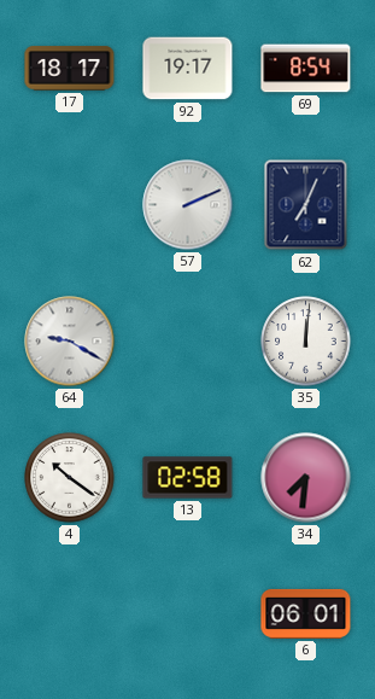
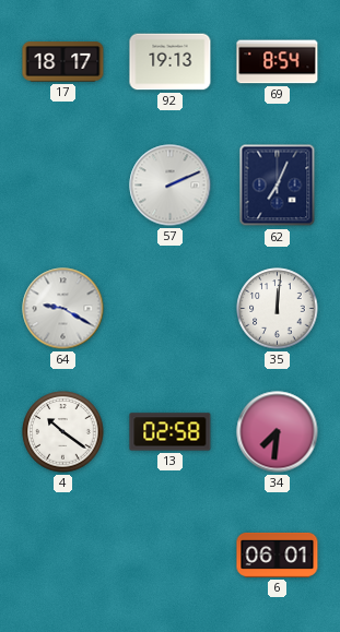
92: 19:17 -> 19:13 (171, 62)
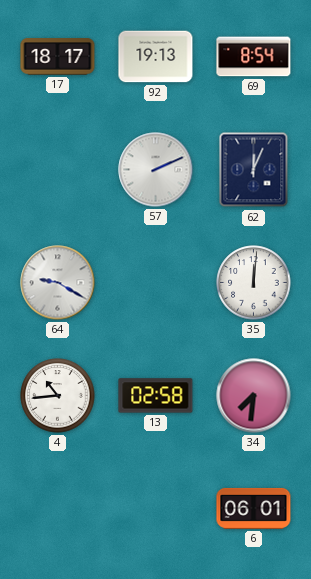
62: 7:04 -> 12:04 (254, 170)
4: 10:21 -> 10:44 (58, 396)
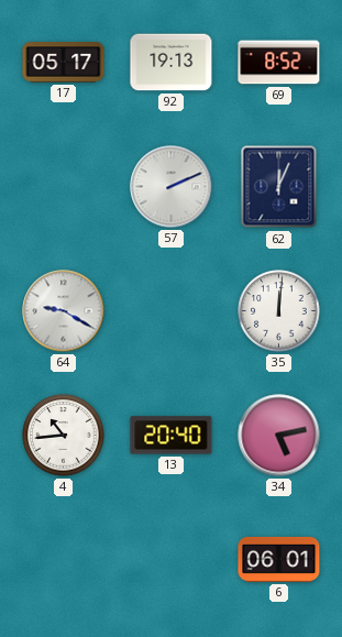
17: 18:17 -> 05:17 (64, 63)
69: 8:54 -> 8:52 (279, 63)
13: 02:58 -> 20:40 (172, 436)
34: 7:31 -> 5:13 (279, 436)
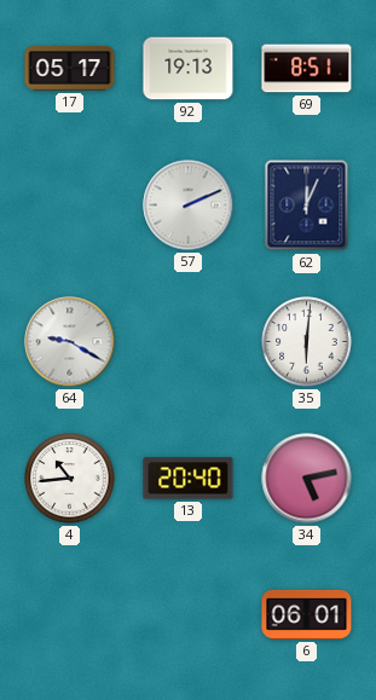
69: 8:52 -> 8:51 (307, 69)
35: 12:01 -> 6:01 (307, 342)
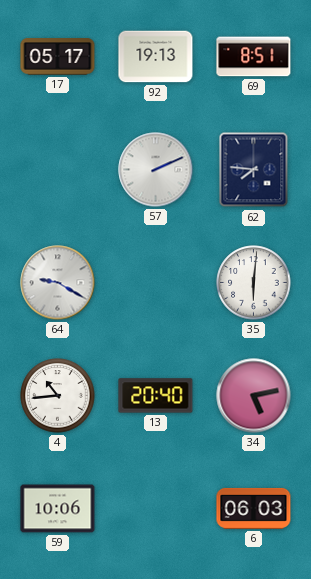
62: 12:04 -> 7:46 (254, 170)
59: none -> 10:06 (58, 509)
6: 06:01 -> 06:03 (254, 508)
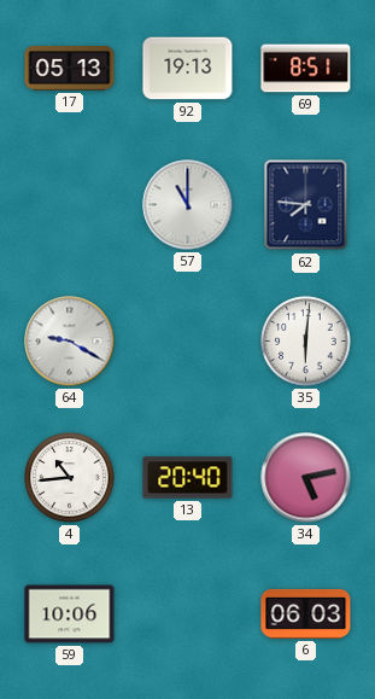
17: 05:17 -> 05:13 (70, 69)
57: 2:11 -> 11:00 (188, 205)
